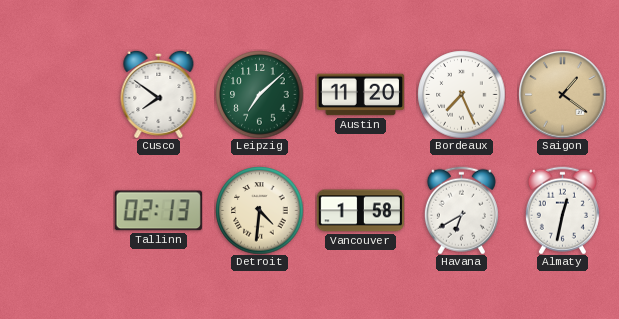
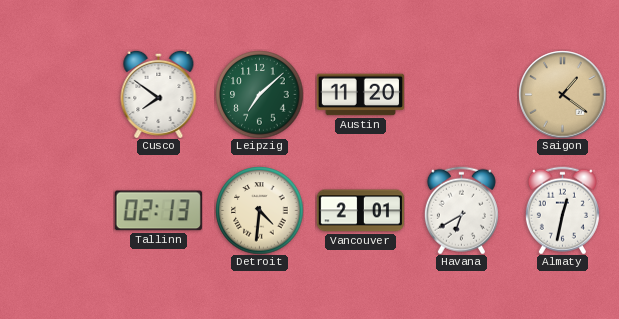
Bordeaux: 7:26 -> none (461, 94)
Vancouver: 1:58 -> 2:01 (360, 211)
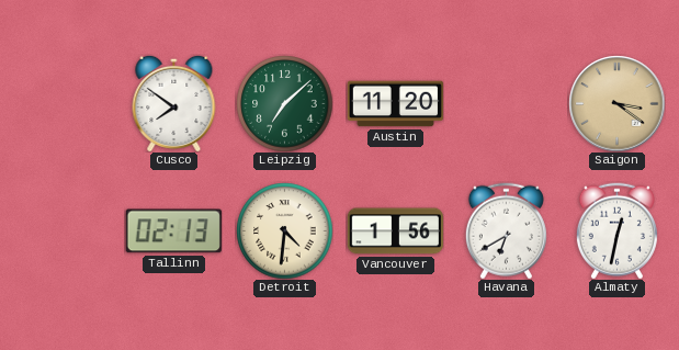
Saigon: 1:21 -> 3:21 (616, 103)
Vancouver: 2:01 -> 1:56 (395, 232)
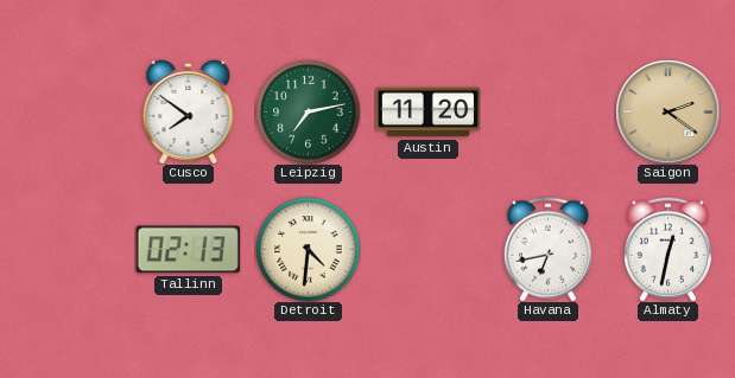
Leipzig: 7:08 -> 7:13 (308, 111)
Saigon: 3:21 -> 2:21 (667, 111)
Vancouver: 1:56 -> none (395, 232)
Havana: 6:40 -> 6:43 (547, 249)
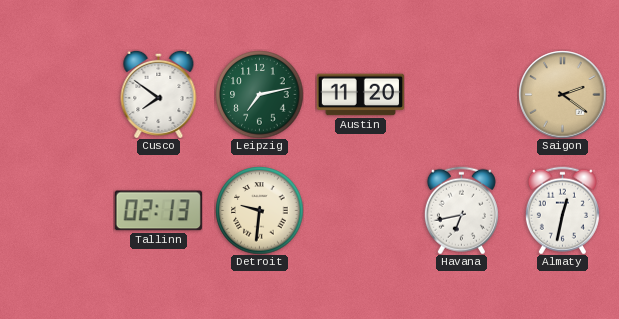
Detroit: 4:31 -> 9:31 (259, 210)
